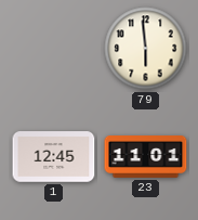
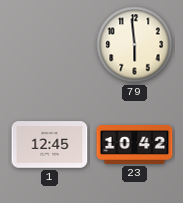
23: 11:01 -> 10:42 (135, 145)
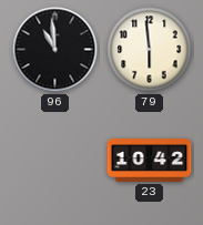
96: none -> 10:59 (55, 50)
1: 12:45 -> none (50, 145)
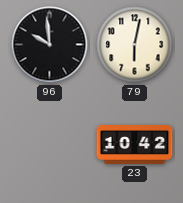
96: 10:59 -> 9:59 (50, 45)
79: 5:59 -> 6:02 (135, 45)
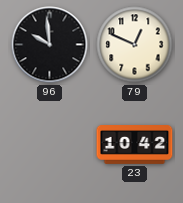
79: 6:02 -> 12:49 (135, 45)
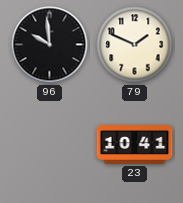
79: 12:49 -> 1:49 (135, 45)
23: 10:42 -> 10:41 (135, 145)
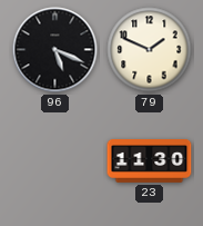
96: 9:59 -> 5:19 (55, 50)
23: 10:41 -> 11:30 (150, 161)
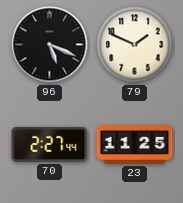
70: none -> 2:27 (50, 144)
23: 11:30 -> 11:25 (135, 145)
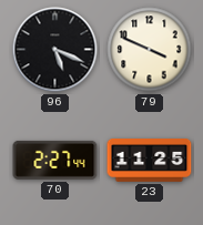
79: 1:49 -> 3:49 (150, 50)
